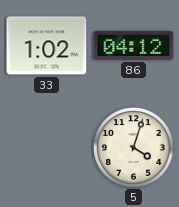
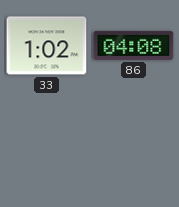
86: 04:12 -> 04:08 (134, 45)
5: 4:03 -> none (134, 148)
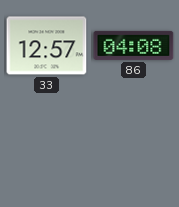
33: 1:02 -> 12:57 (47, 46)
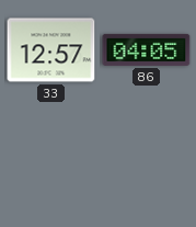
86: 04:08 -> 04:05 (147, 49)
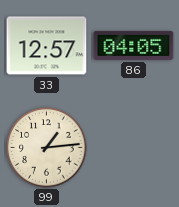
99: none -> 1:14 (47, 148)
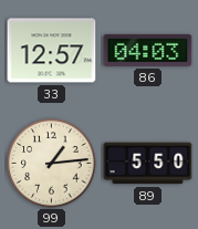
86: 04:05 -> 04:03 (148, 50)
89: none -> 5:50 (148, 164)
